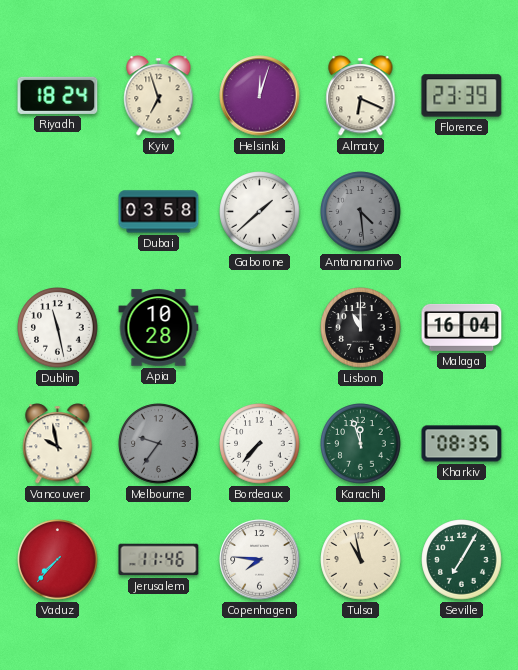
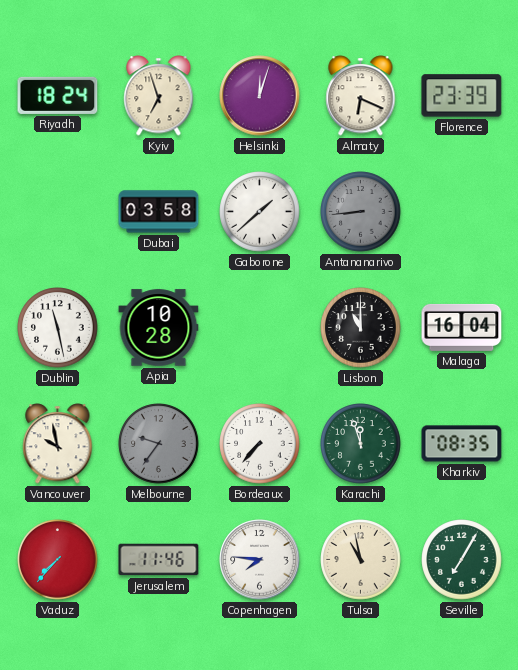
Antananarivo: 4:29 -> 8:44 (361, 212)
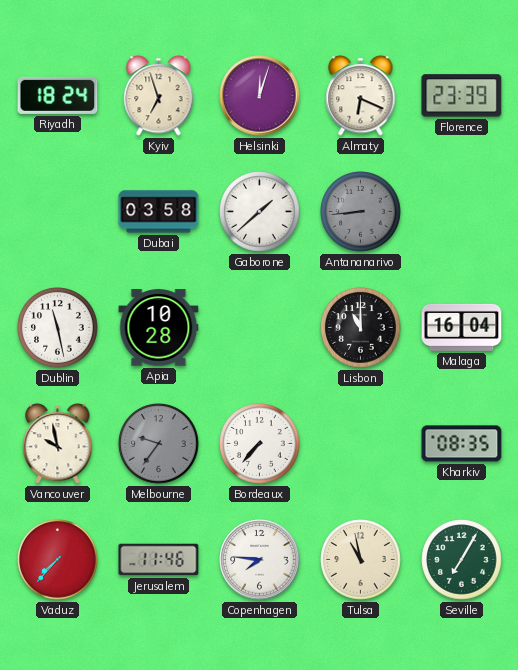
Karachi: 11:57 -> none (361, 444)
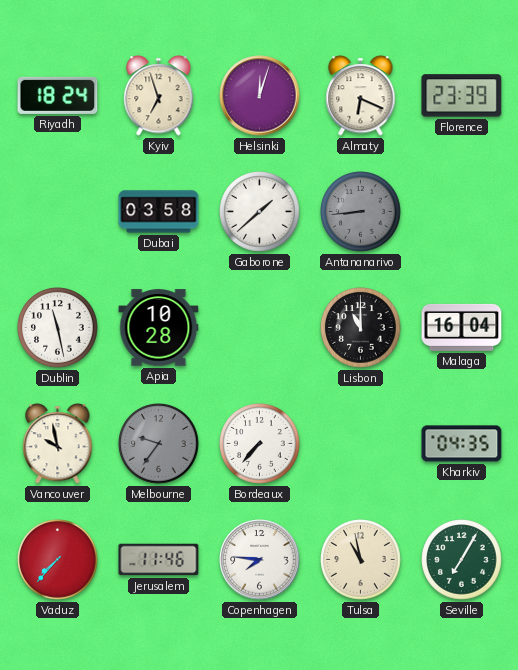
Kharkiv: 08:35 -> 04:35 (462, 444)
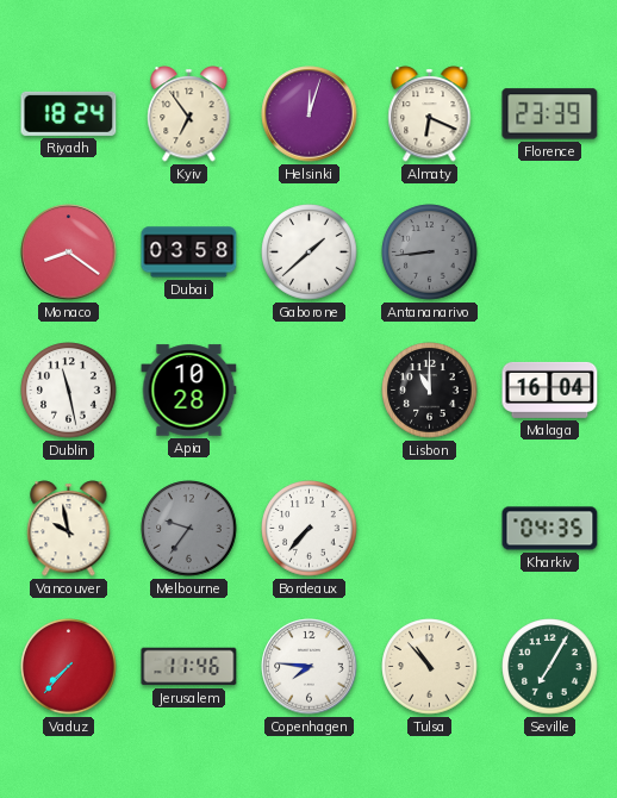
Kyiv: 6:57 -> 6:54 (189, 114)
Monaco: none -> 8:21 (69, 253)
Tulsa: 10:58 -> 10:53 (430, 667)
